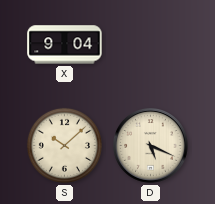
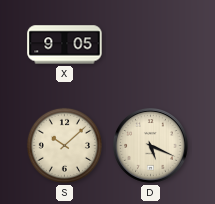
X: 9:04 -> 9:05 (65, 45)
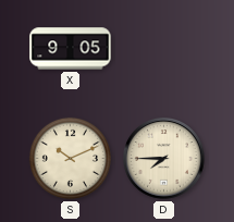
S: 10:08 -> 10:11 (70, 158)
D: 5:19 -> 7:45 (164, 159)
